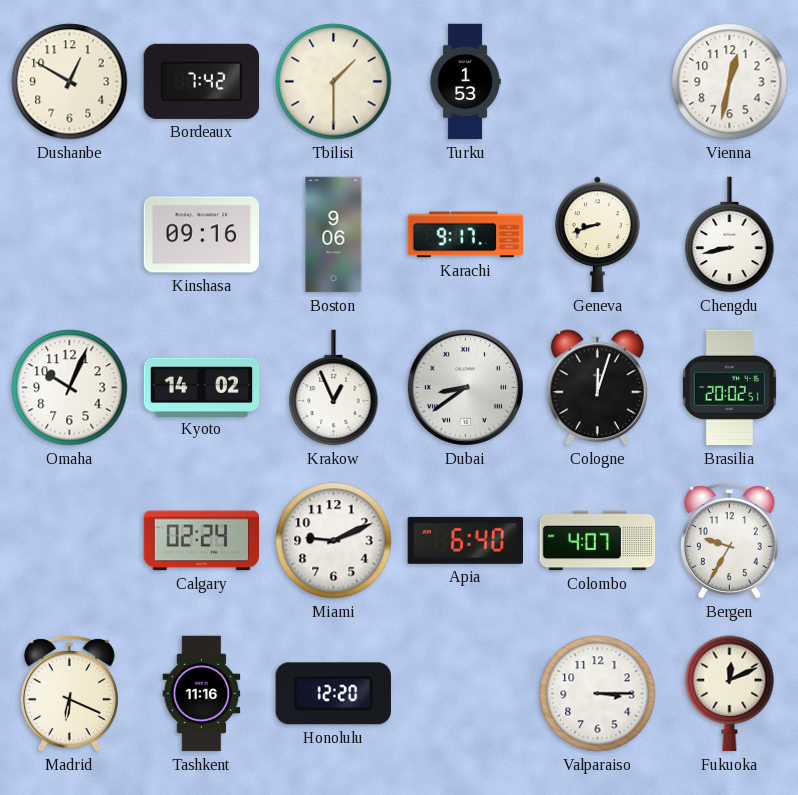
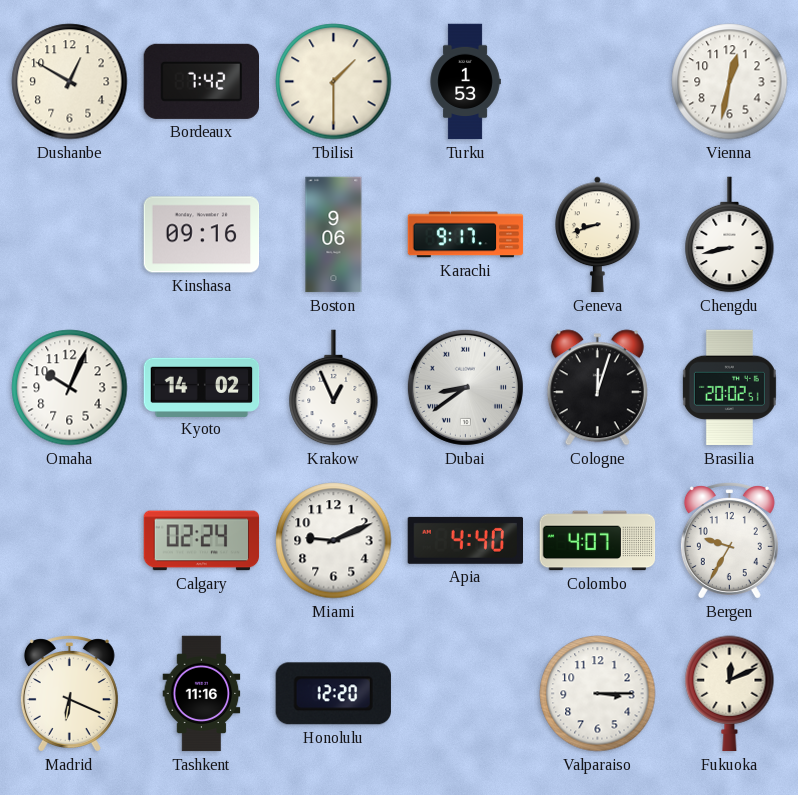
Apia: 6:40 -> 4:40 (465, 540)
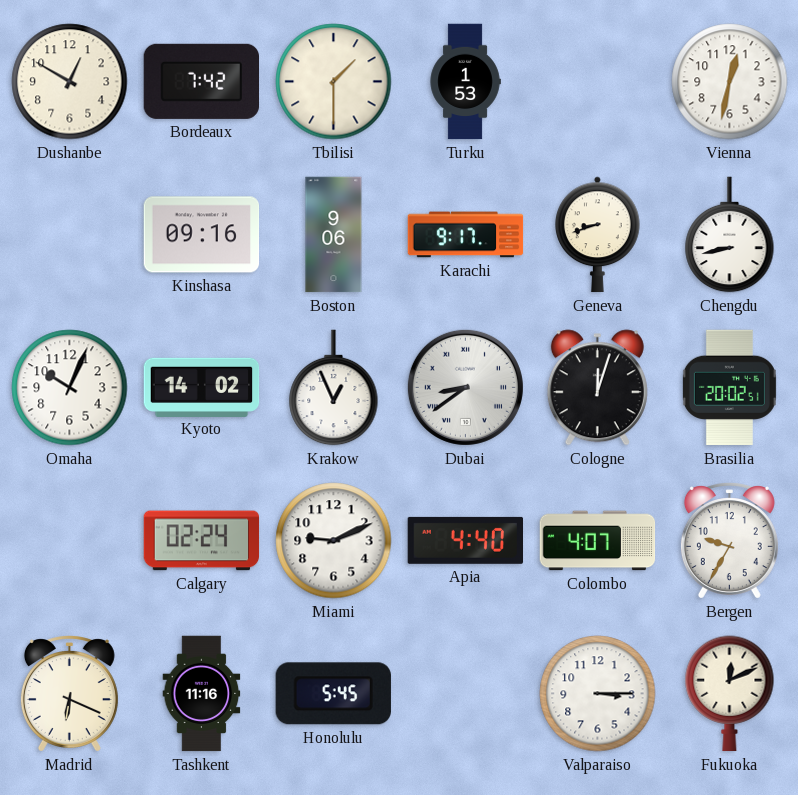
Honolulu: 12:20 -> 5:45 (333, 694)
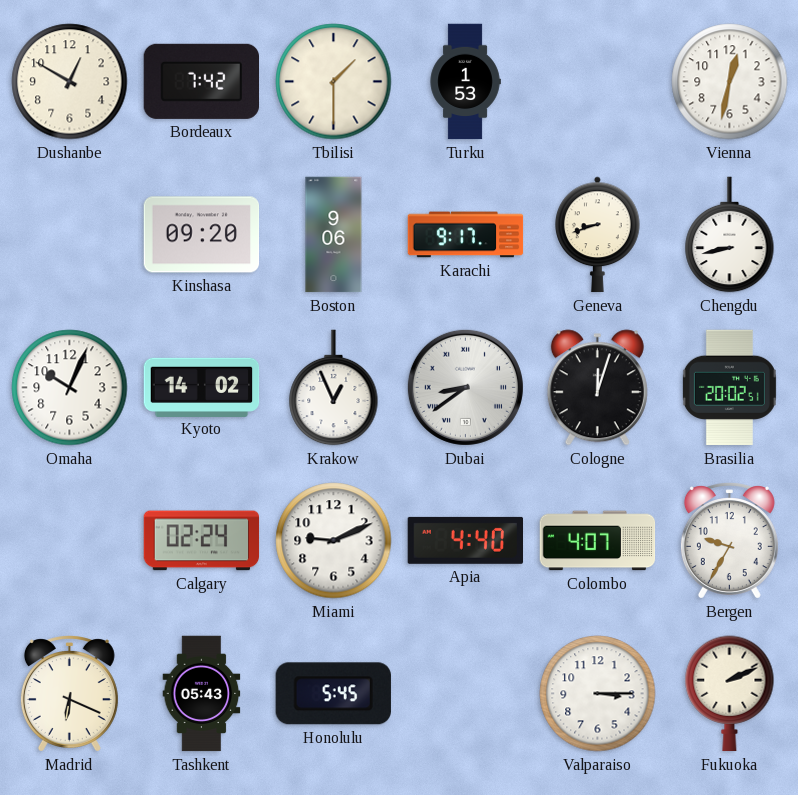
Kinshasa: 09:16 -> 09:20 (202, 235)
Tashkent: 11:16 -> 05:43 (202, 694)
Fukuoka: 12:11 -> 2:11 (730, 694)
